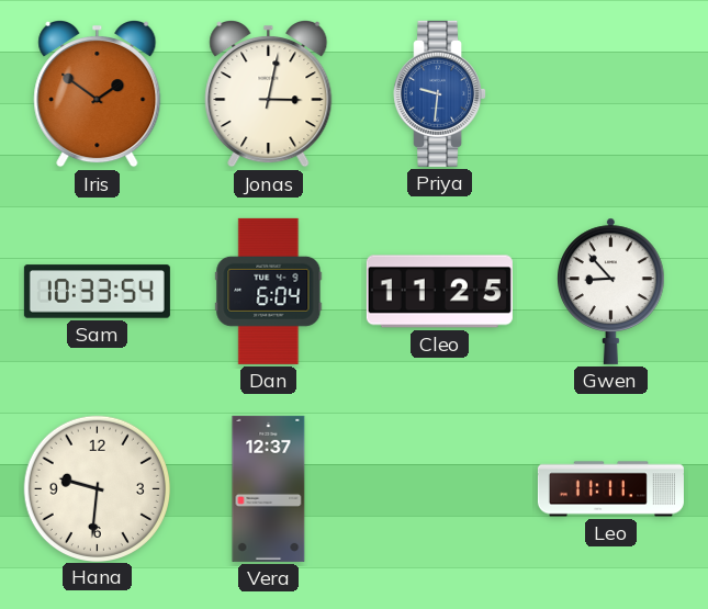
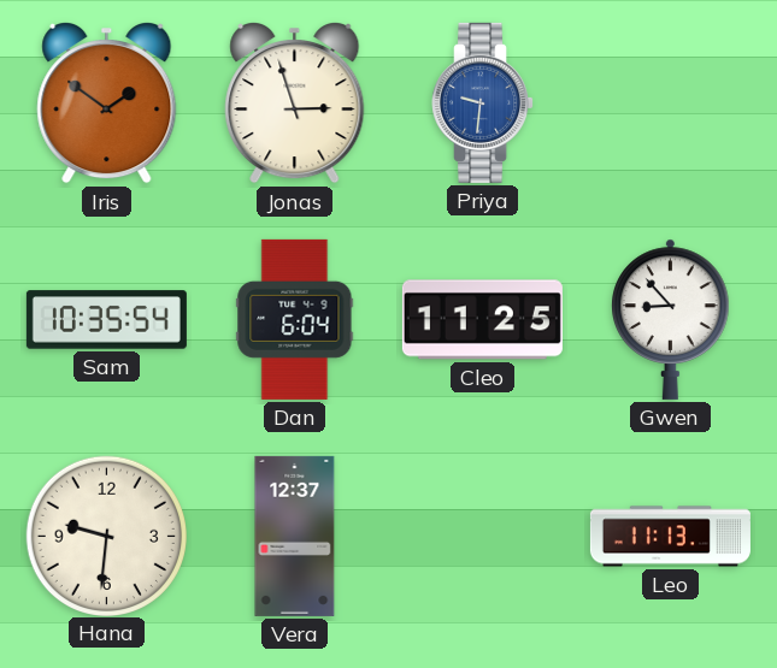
Jonas: 3:02 -> 2:57 (295, 104)
Sam: 10:33 -> 10:35 (106, 320)
Leo: 11:11 -> 11:13 (670, 537)
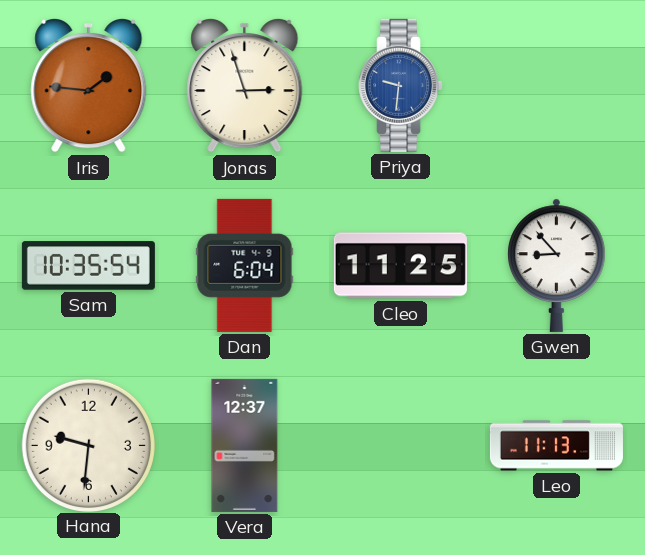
Iris: 1:51 -> 1:46 (89, 86)
